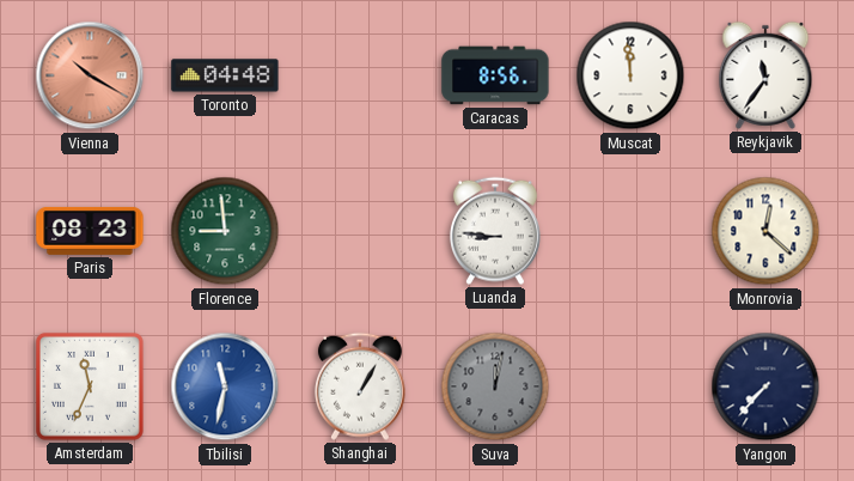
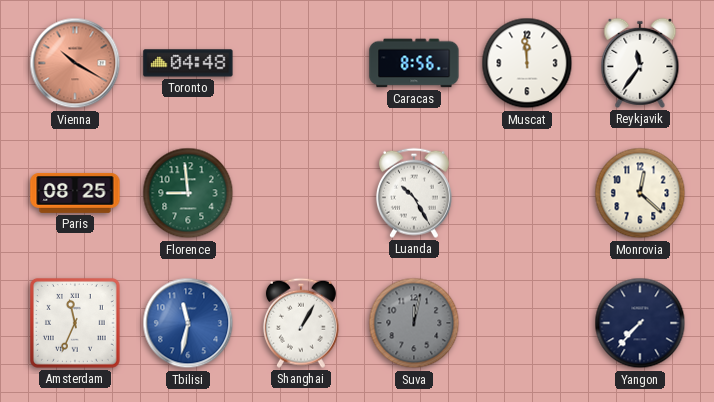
Paris: 08:23 -> 08:25 (75, 193)
Luanda: 8:46 -> 10:25 (414, 193)
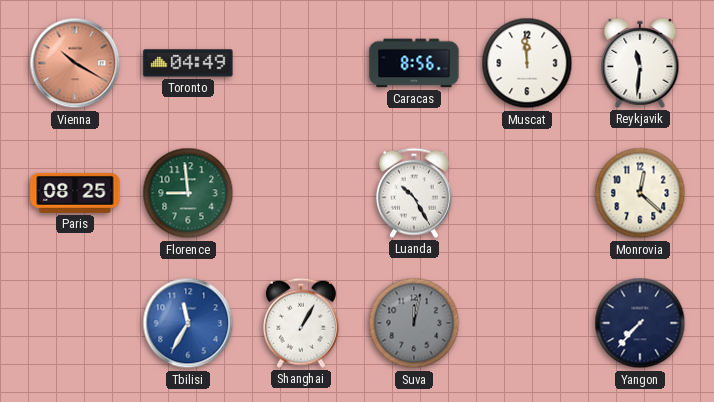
Toronto: 04:48 -> 04:49 (188, 63)
Reykjavik: 11:36 -> 11:31 (640, 63)
Amsterdam: 11:34 -> none (75, 323)
Tbilisi: 11:32 -> 11:35 (188, 323)
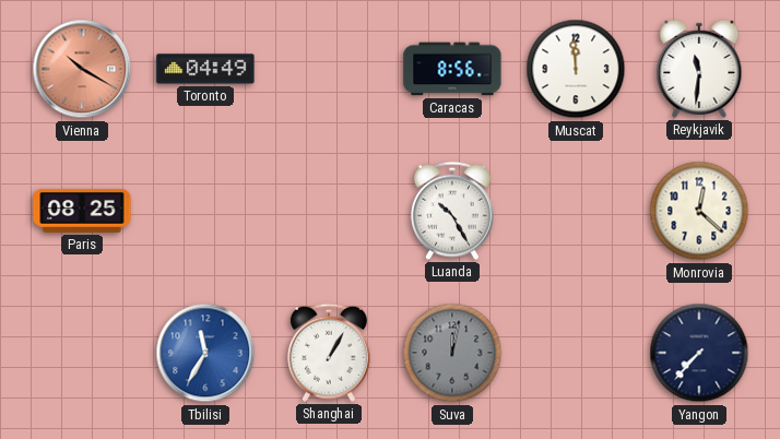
Florence: 8:59 -> none (188, 193)
